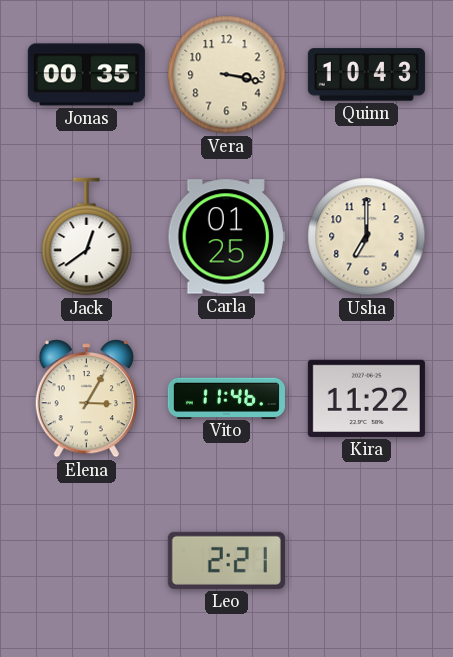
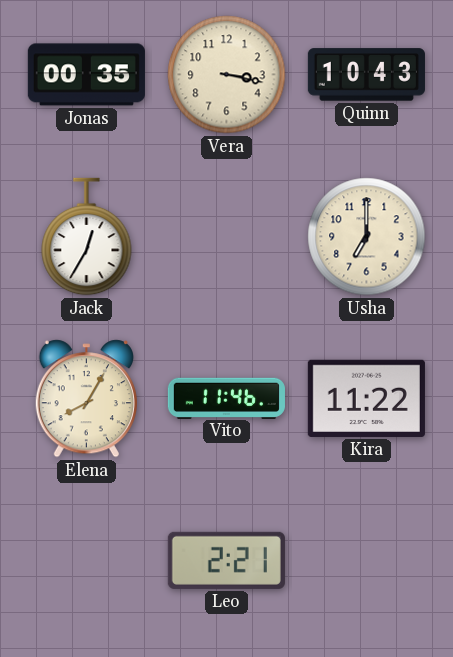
Jack: 12:39 -> 12:35 (87, 237)
Carla: 01:25 -> none (226, 237)
Elena: 3:05 -> 8:05 (86, 399)
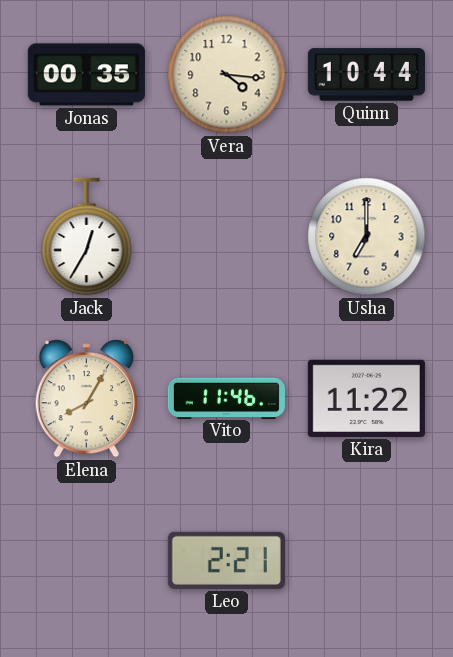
Vera: 3:17 -> 4:16 (227, 75)
Quinn: 10:43 -> 10:44 (366, 75)
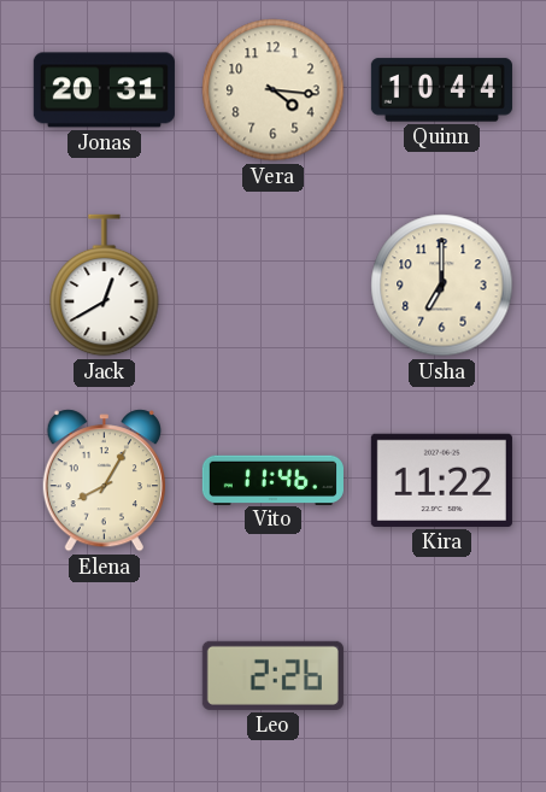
Jonas: 00:35 -> 20:31 (104, 90)
Jack: 12:35 -> 12:40 (105, 286)
Leo: 2:21 -> 2:26 (272, 675)
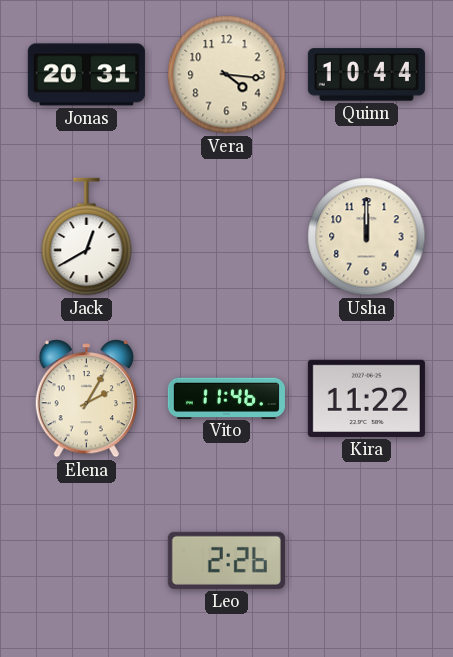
Usha: 7:00 -> 12:00 (367, 237)
Elena: 8:05 -> 2:05 (86, 399)
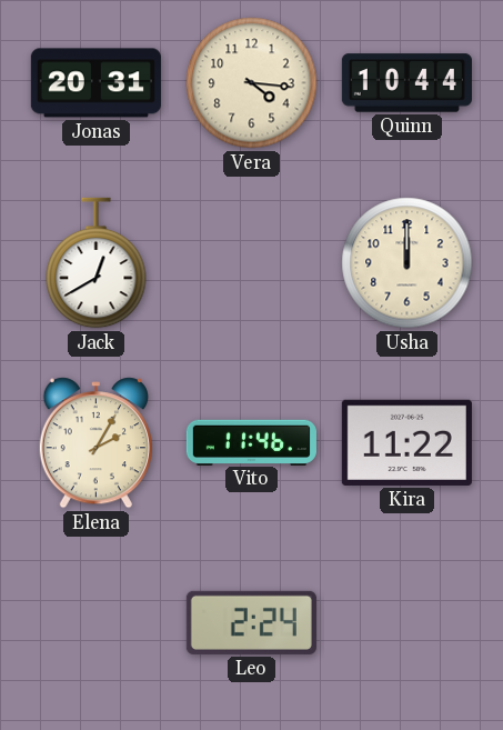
Leo: 2:26 -> 2:24 (251, 622)
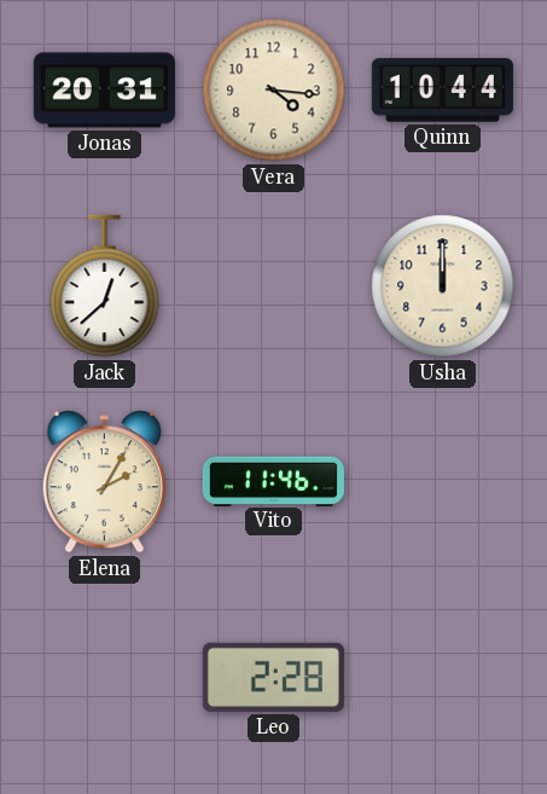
Jack: 12:40 -> 12:38 (105, 286)
Kira: 11:22 -> none (406, 442)
Leo: 2:24 -> 2:28 (273, 677)
